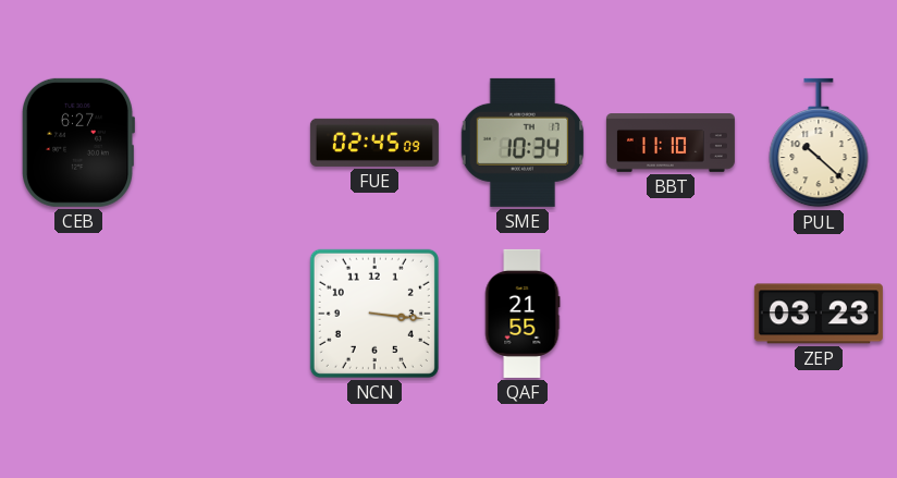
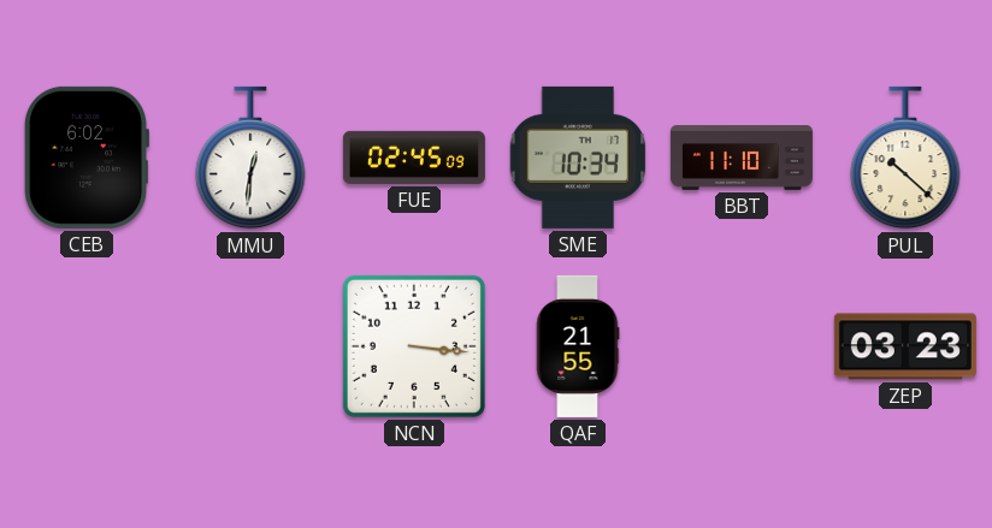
CEB: 6:27 -> 6:02 (85, 158)
MMU: none -> 12:31 (250, 158)
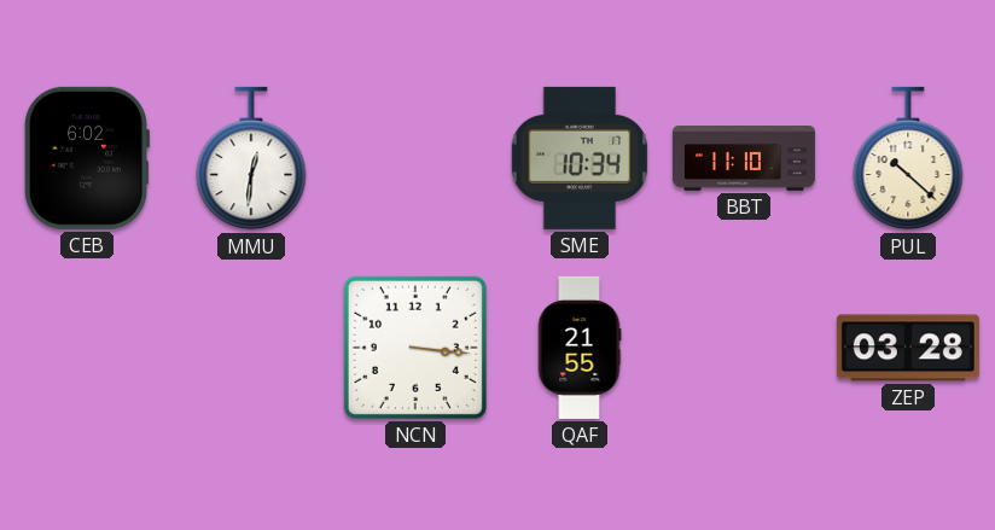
FUE: 02:45 -> none (414, 158)
ZEP: 03:23 -> 03:28 (908, 348)
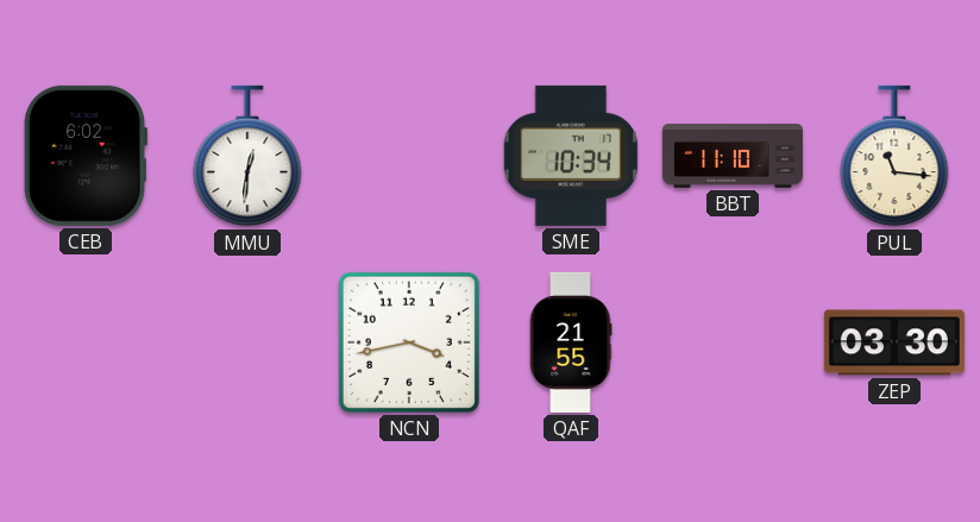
PUL: 10:22 -> 11:16 (894, 156)
NCN: 3:16 -> 3:43 (409, 342)
ZEP: 03:28 -> 03:30 (894, 342)
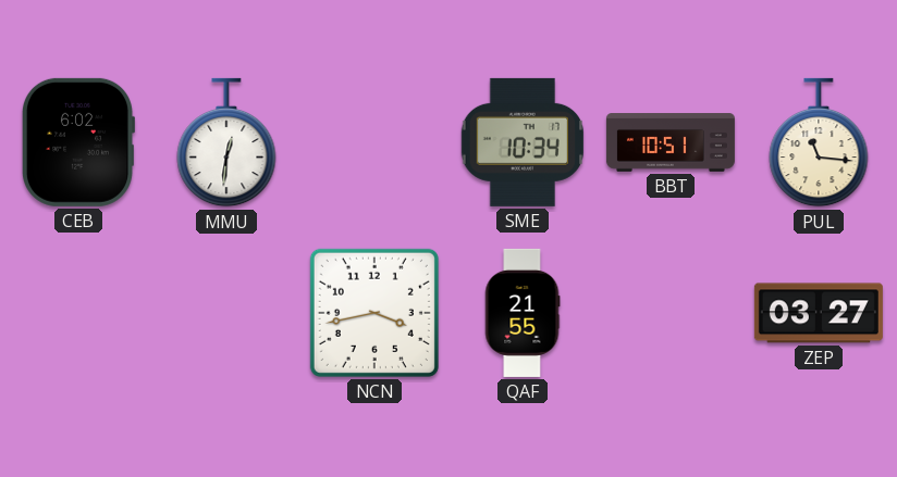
BBT: 11:10 -> 10:51 (671, 142)
ZEP: 03:30 -> 03:27 (819, 313)
